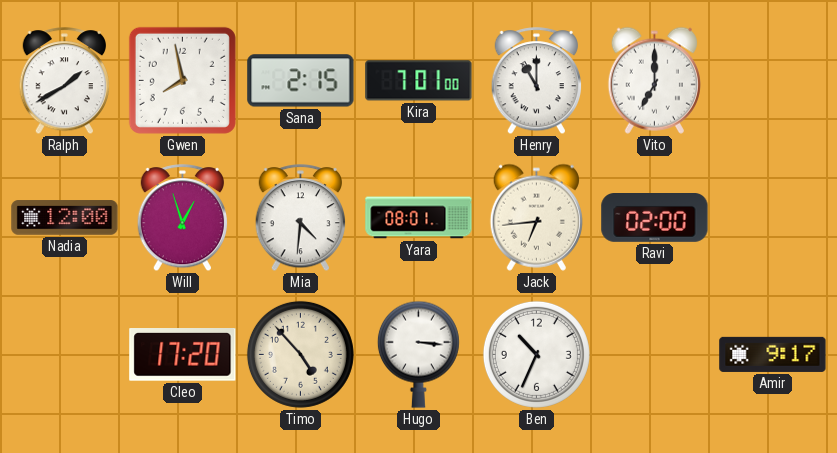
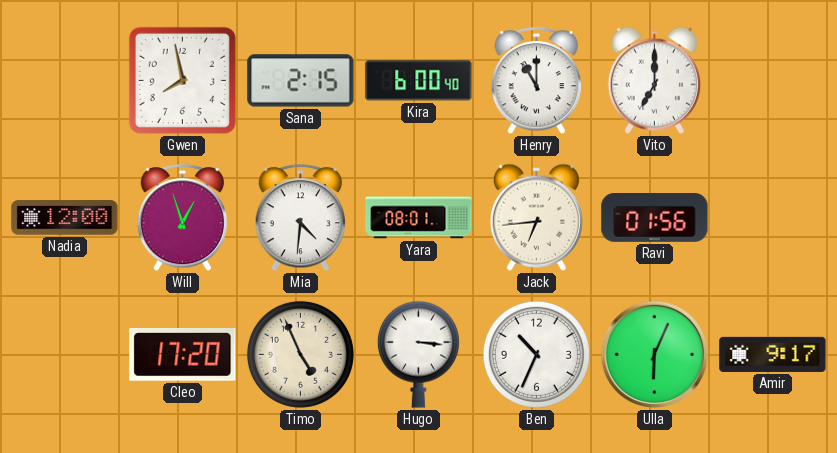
Ralph: 1:40 -> none (64, 81)
Kira: 7:01 -> 6:00 (419, 81)
Ravi: 02:00 -> 01:56 (655, 218)
Timo: 4:53 -> 4:56 (300, 354)
Ulla: none -> 6:04 (655, 355)
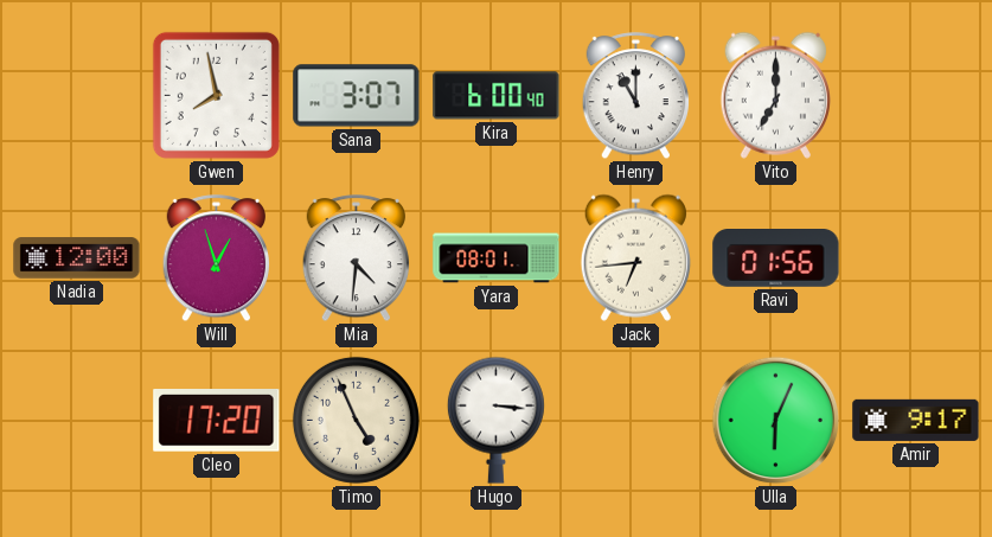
Sana: 2:15 -> 3:07 (357, 96)
Ben: 10:34 -> none (536, 354)
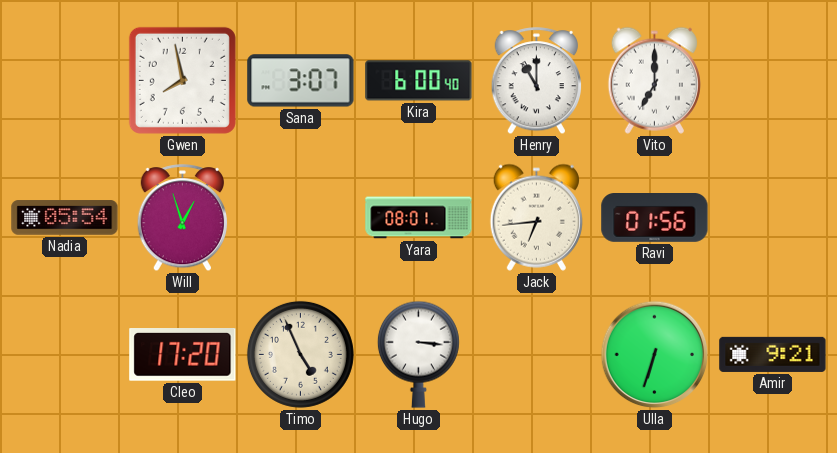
Nadia: 12:00 -> 05:54 (65, 218)
Mia: 4:31 -> none (356, 258)
Ulla: 6:04 -> 6:33 (655, 355)
Amir: 9:17 -> 9:21 (773, 354)
